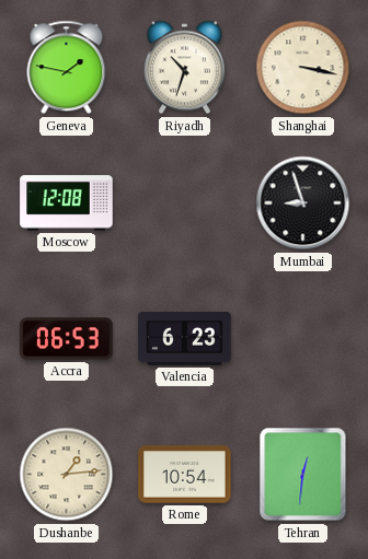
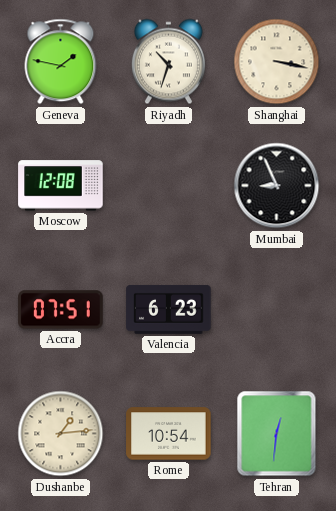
Mumbai: 8:57 -> 8:56 (277, 186)
Accra: 06:53 -> 07:51 (61, 310)
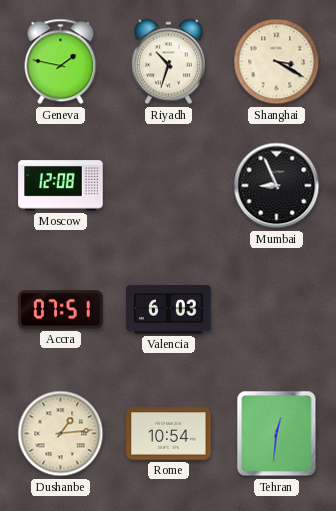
Shanghai: 3:17 -> 3:20 (277, 62)
Valencia: 6:23 -> 6:03 (169, 309)
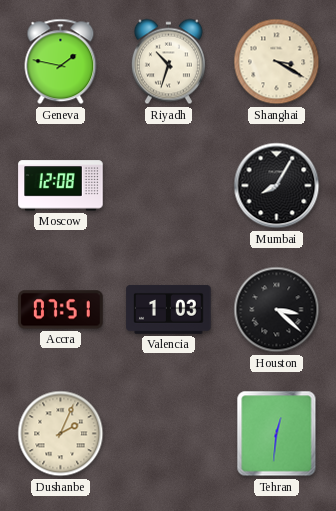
Mumbai: 8:56 -> 8:05 (277, 186)
Valencia: 6:03 -> 1:03 (169, 309)
Houston: none -> 3:22 (277, 310)
Dushanbe: 1:14 -> 2:04 (61, 434)
Rome: 10:54 -> none (169, 434)
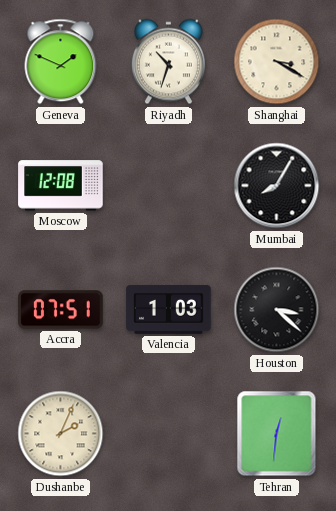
Geneva: 1:47 -> 1:49 (61, 62)
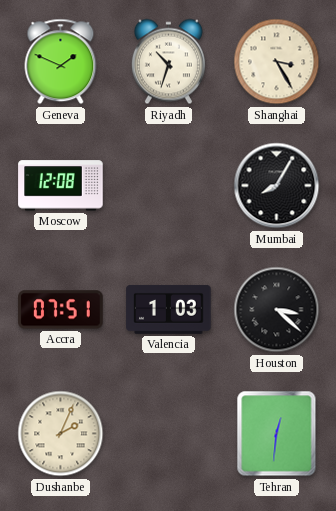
Shanghai: 3:20 -> 3:25 (277, 62)
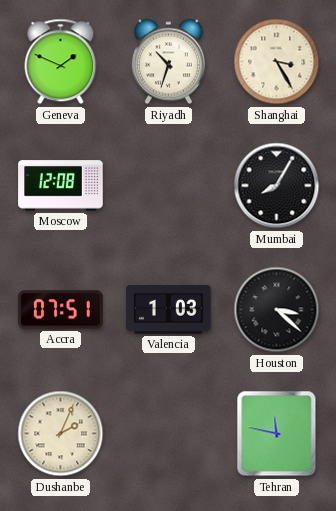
Tehran: 12:31 -> 11:47 (277, 434)
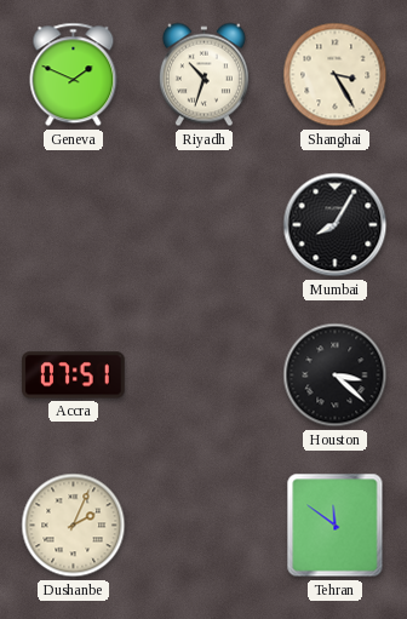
Moscow: 12:08 -> none (61, 186)
Valencia: 1:03 -> none (169, 309)
Tehran: 11:47 -> 11:51 (336, 526)
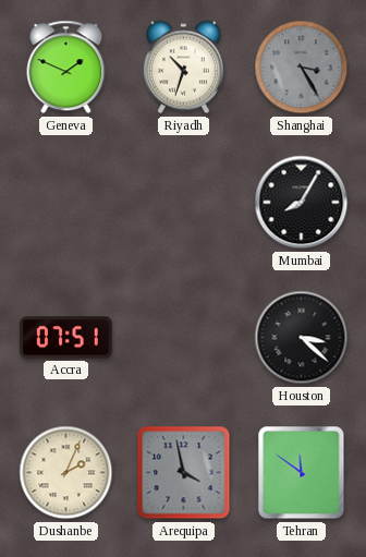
Shanghai dial: cream -> grey (302, 68)
Arequipa: none -> 3:58 (184, 473)
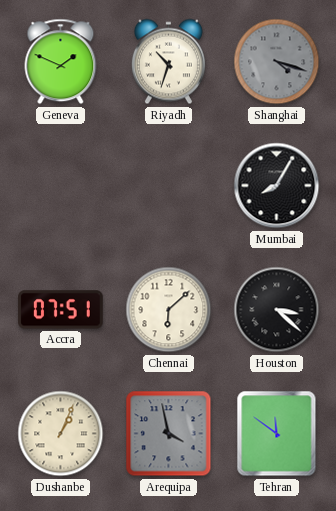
Shanghai: 3:25 -> 4:18 (277, 62)
Chennai: none -> 6:08 (169, 310)
Dushanbe: 2:04 -> 1:04 (61, 434)
